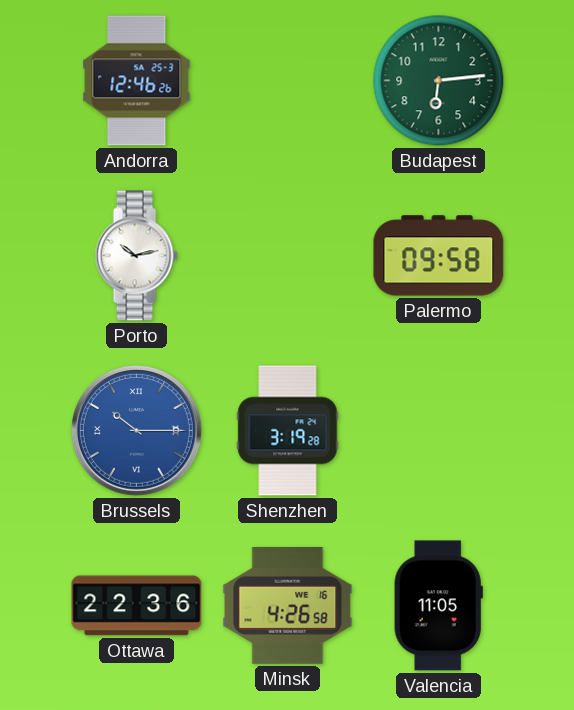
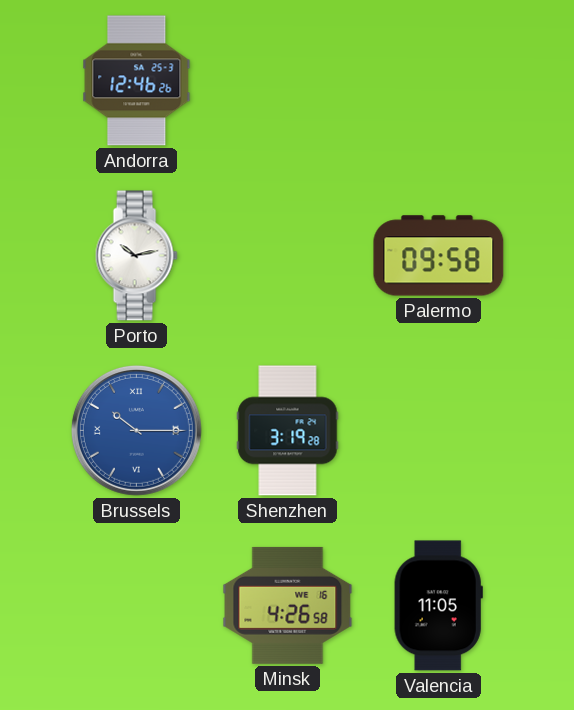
Budapest: 6:14 -> none (439, 81)
Ottawa: 22:36 -> none (137, 606)
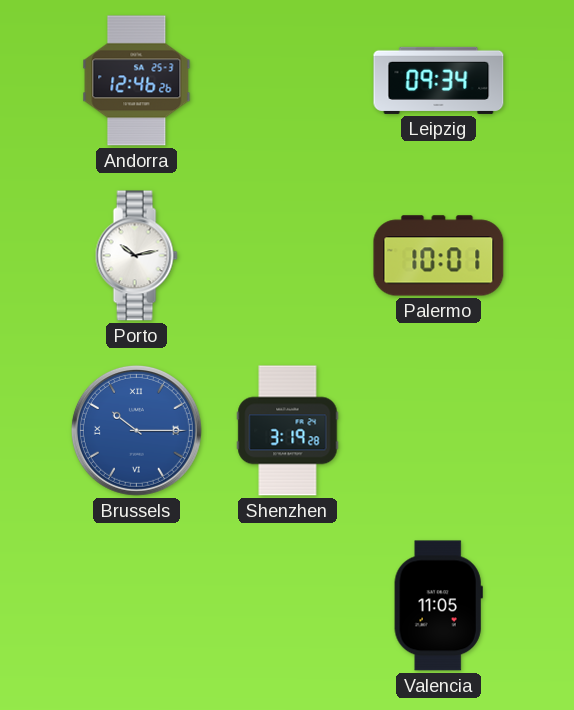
Leipzig: none -> 09:34 (439, 80)
Palermo: 09:58 -> 10:01 (439, 256)
Minsk: 4:26 -> none (288, 605)
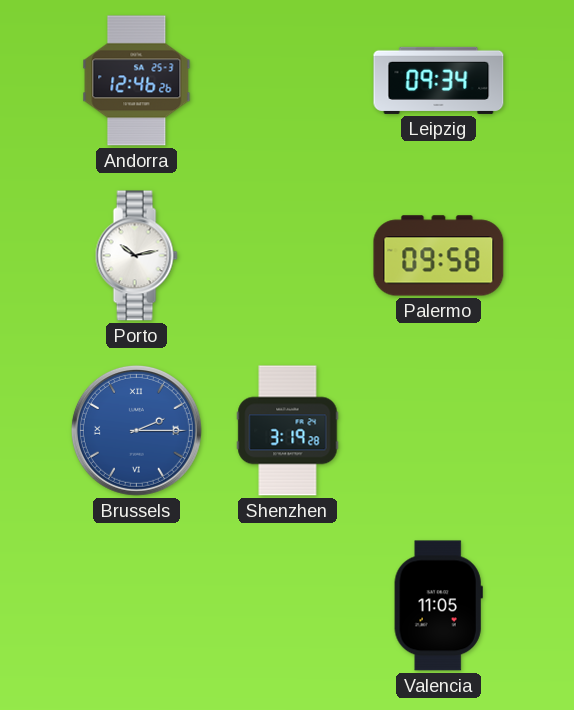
Palermo: 10:01 -> 09:58 (439, 256)
Brussels: 10:15 -> 2:15 (136, 430)
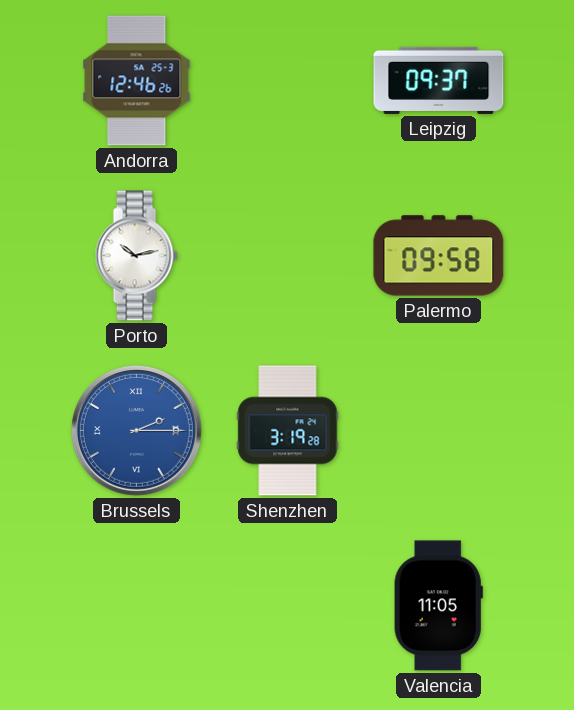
Leipzig: 09:34 -> 09:37 (439, 80)
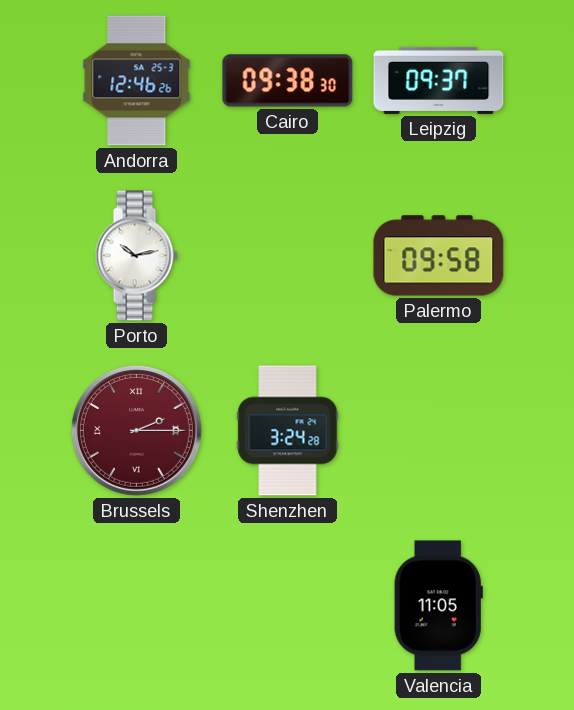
Cairo: none -> 09:38 (288, 81)
Brussels dial: blue -> burgundy (136, 430)
Shenzhen: 3:19 -> 3:24 (288, 431)
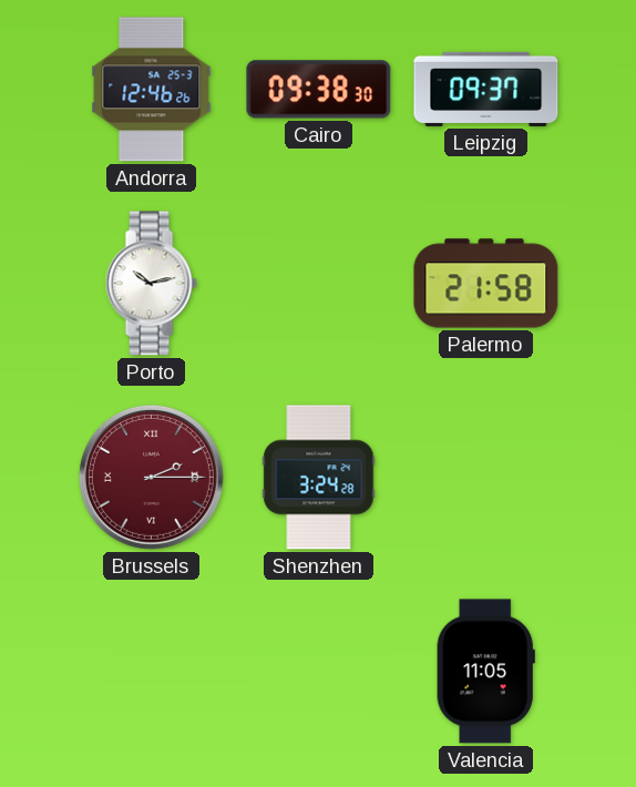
Palermo: 09:58 -> 21:58 (486, 284)
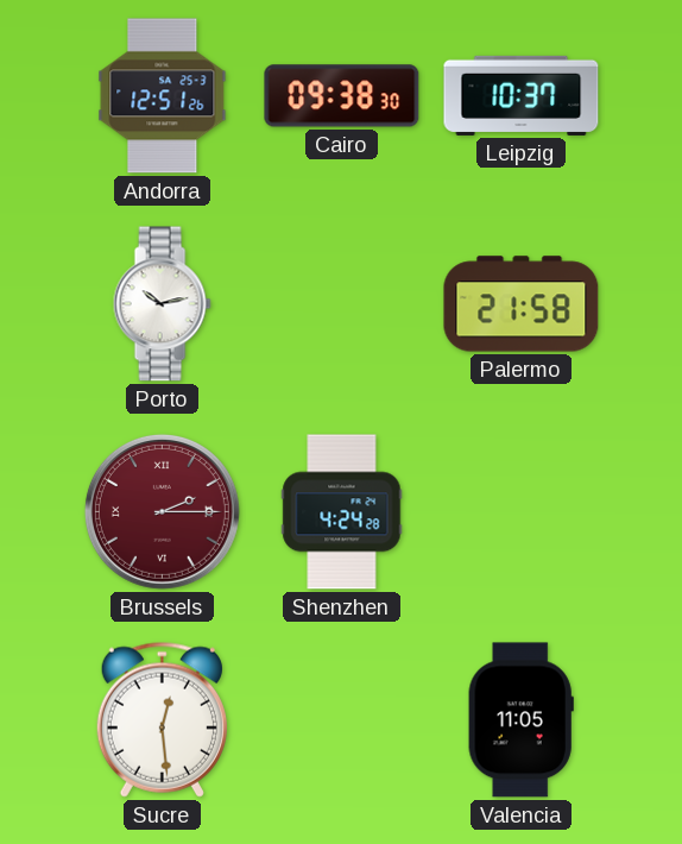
Andorra: 12:46 -> 12:51 (163, 96)
Leipzig: 09:37 -> 10:37 (522, 95)
Shenzhen: 3:24 -> 4:24 (342, 512)
Sucre: none -> 12:29 (162, 719)
